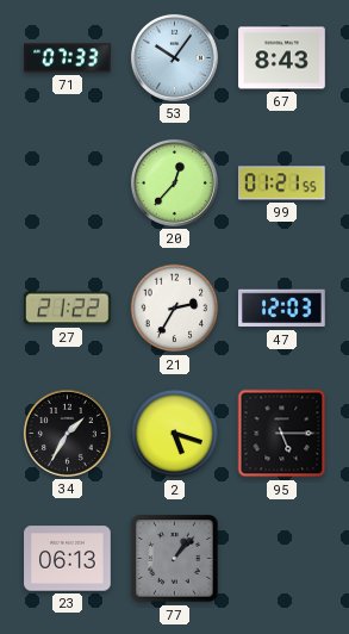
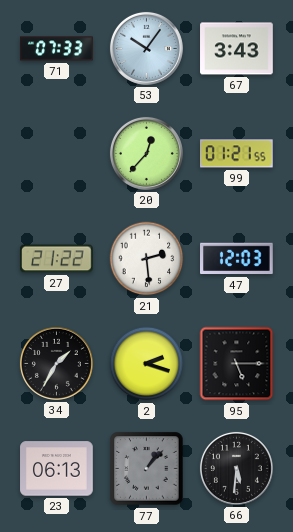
67: 8:43 -> 3:43 (237, 49)
21: 2:35 -> 2:29 (147, 259)
2: 5:18 -> 2:18 (147, 364)
66: none -> 5:31 (236, 468)
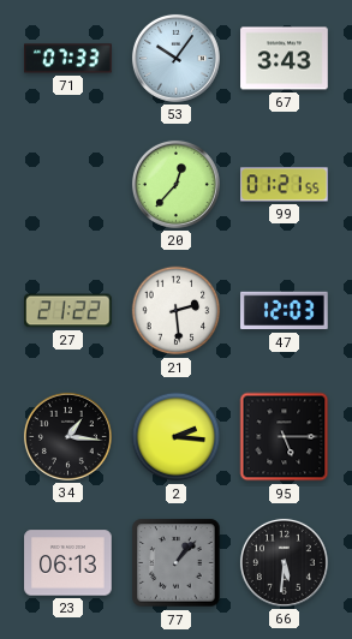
34: 1:35 -> 1:16 (67, 436)
2: 2:18 -> 2:16 (177, 437)
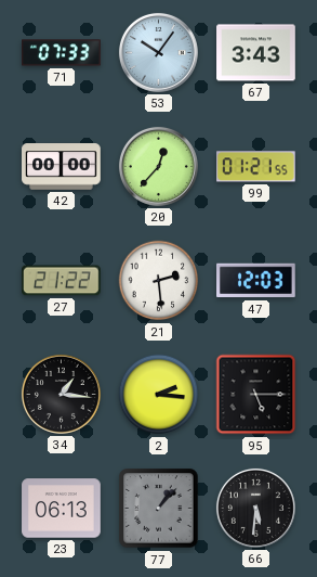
42: none -> 00:00 (62, 167)
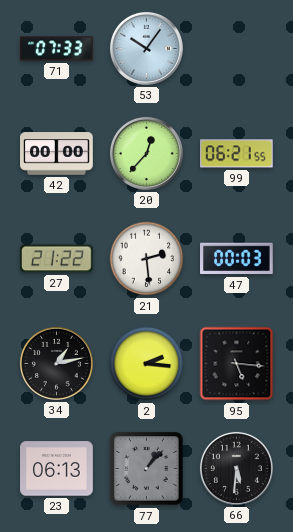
67: 3:43 -> none (256, 53)
99: 01:21 -> 06:21 (237, 154)
47: 12:03 -> 00:03 (237, 259)
34: 1:16 -> 1:13 (56, 363)
95: 5:15 -> 5:16 (237, 364)
